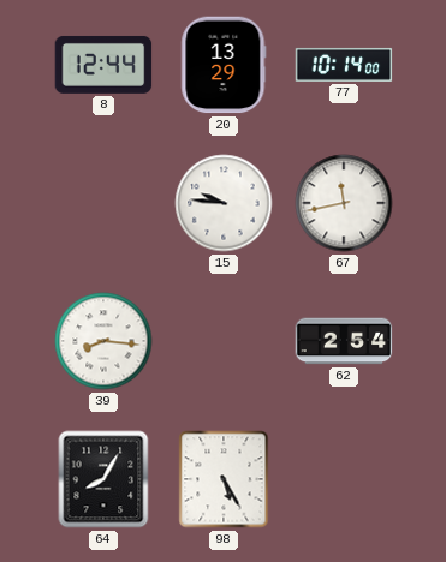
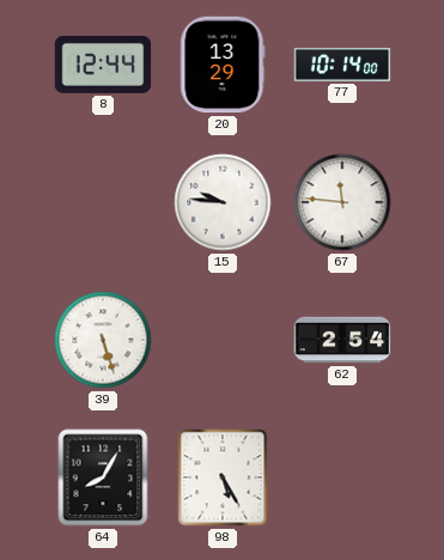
67: 11:43 -> 11:46 (342, 202)
39: 8:16 -> 5:27 (103, 340)
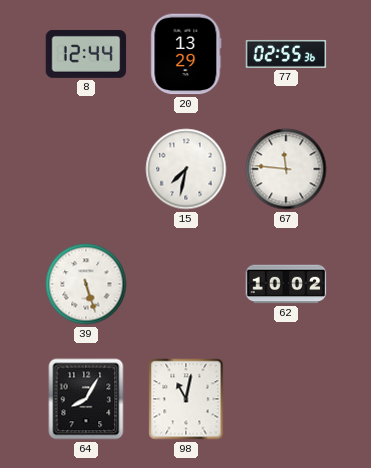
77: 10:14 -> 02:55 (286, 54)
15: 9:46 -> 7:32 (186, 169)
62: 2:54 -> 10:02 (286, 284)
98: 5:25 -> 11:02 (186, 399)
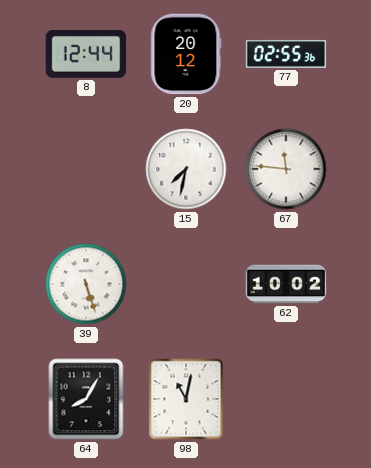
20: 13:29 -> 20:12 (186, 54)
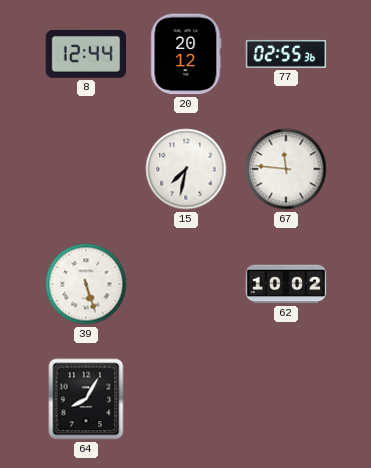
98: 11:02 -> none (186, 399)
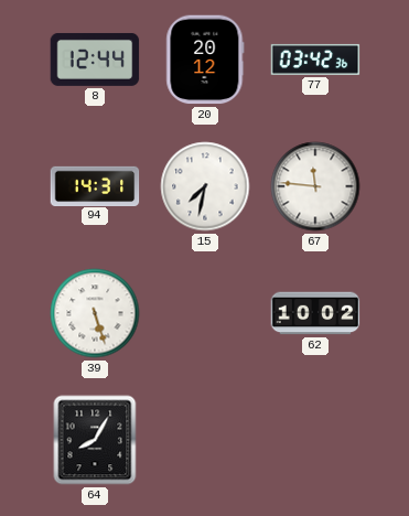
77: 02:55 -> 03:42 (315, 60)
94: none -> 14:31 (95, 185)
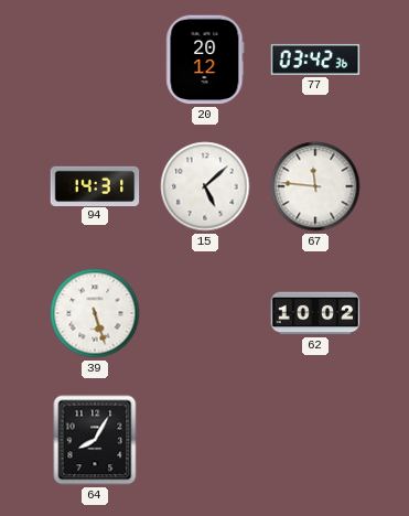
8: 12:44 -> none (95, 60)
15: 7:32 -> 5:08 (205, 186)
